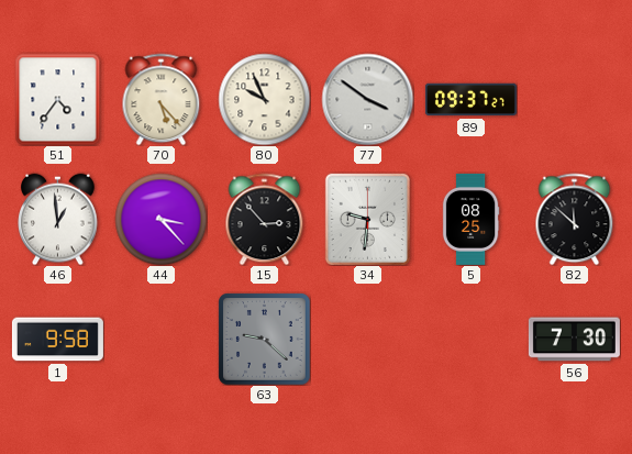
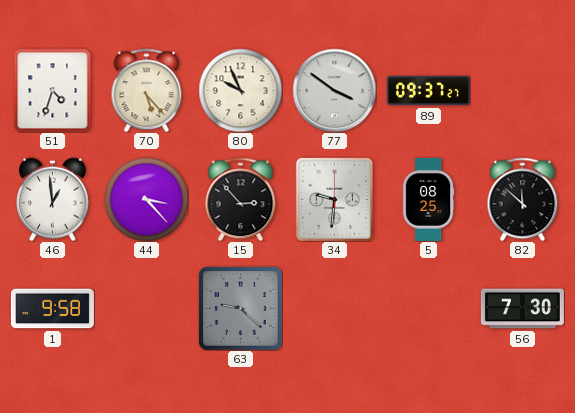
51: 4:36 -> 4:33 (53, 90)
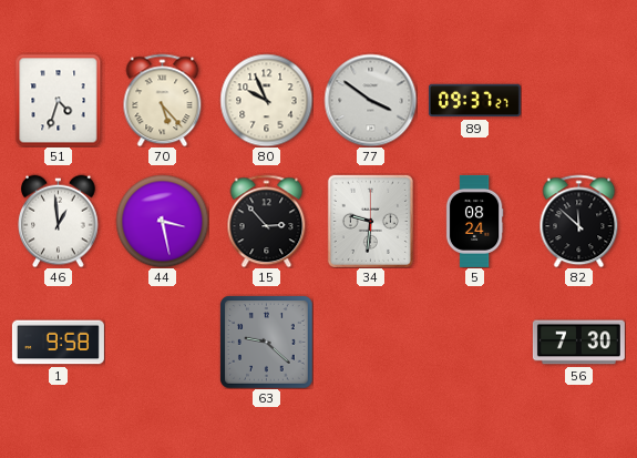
44: 3:23 -> 3:28 (162, 221)
5: 08:25 -> 08:24 (474, 221)
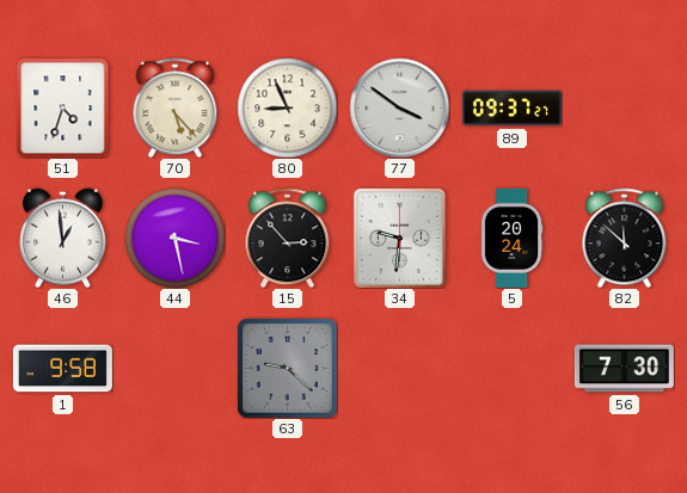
80: 9:56 -> 8:56 (287, 107)
5: 08:24 -> 20:24 (511, 238)
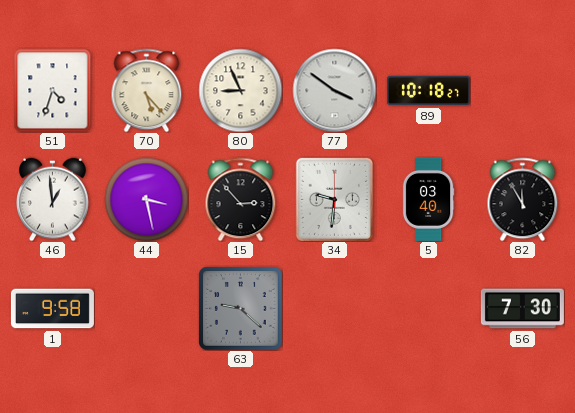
89: 09:37 -> 10:18 (428, 91)
5: 20:24 -> 03:40 (428, 199)
82: 11:52 -> 11:55 (523, 199)
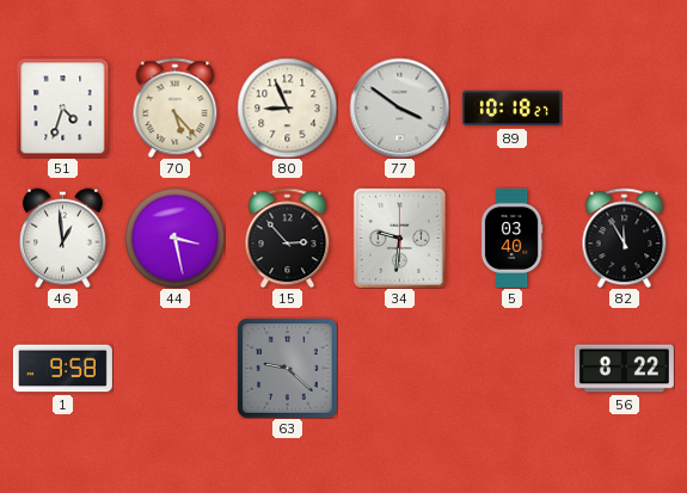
56: 7:30 -> 8:22 (624, 369)
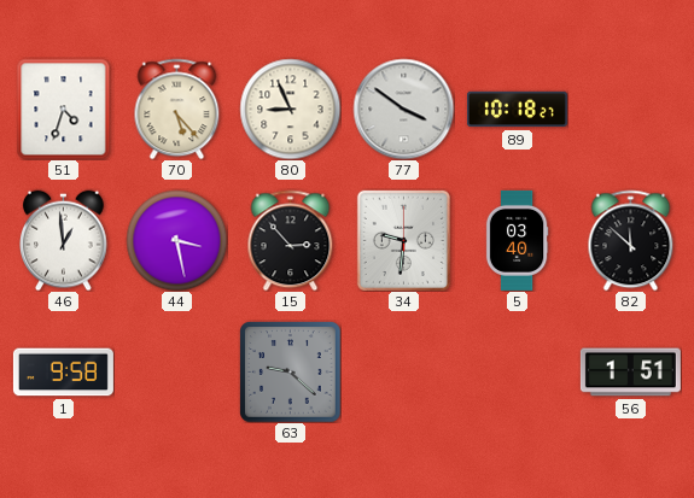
82: 11:55 -> 11:52 (631, 240)
56: 8:22 -> 1:51 (630, 373)
